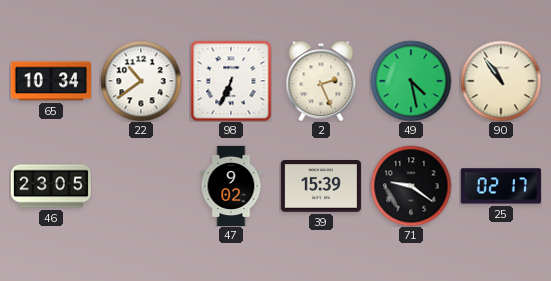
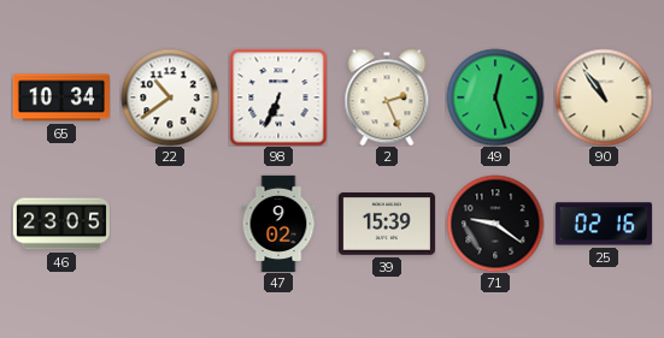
49: 4:28 -> 12:27 (495, 97)
25: 02:17 -> 02:16 (604, 224)
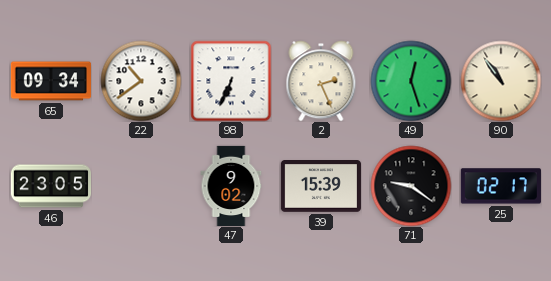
65: 10:34 -> 09:34 (50, 81)
25: 02:16 -> 02:17 (501, 186)
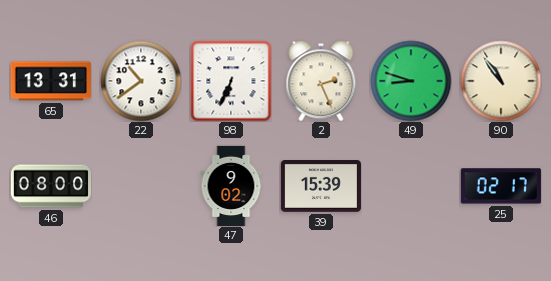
65: 09:34 -> 13:31 (50, 81)
49: 12:27 -> 8:48 (411, 81)
46: 23:05 -> 08:00 (50, 186)
71: 9:21 -> none (411, 186)
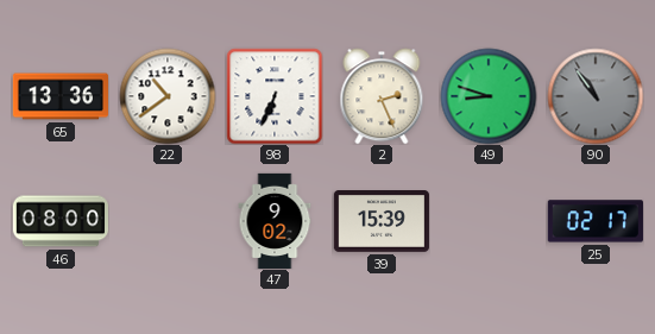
65: 13:31 -> 13:36 (59, 96)
90 dial: cream -> grey (596, 96)
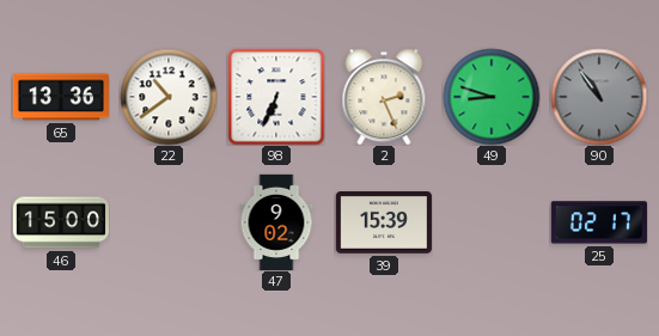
46: 08:00 -> 15:00 (60, 222)
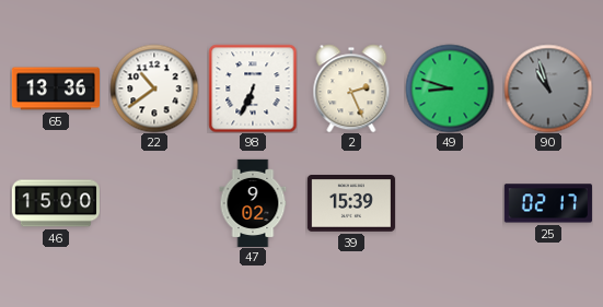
90: 10:54 -> 10:57 (548, 88)
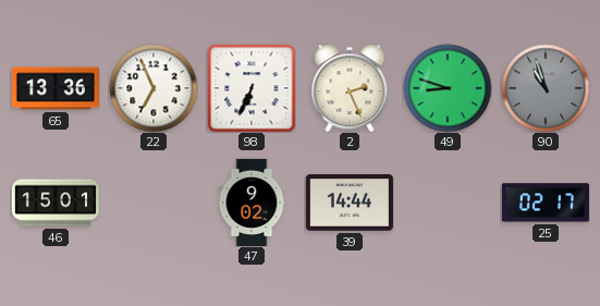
22: 10:39 -> 6:56 (154, 88)
46: 15:00 -> 15:01 (54, 203)
39: 15:39 -> 14:44 (348, 204)
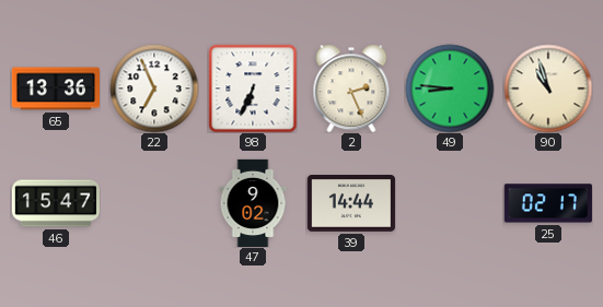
49: 8:48 -> 8:46 (450, 88)
90 dial: grey -> cream (548, 88)
46: 15:01 -> 15:47 (55, 203)
